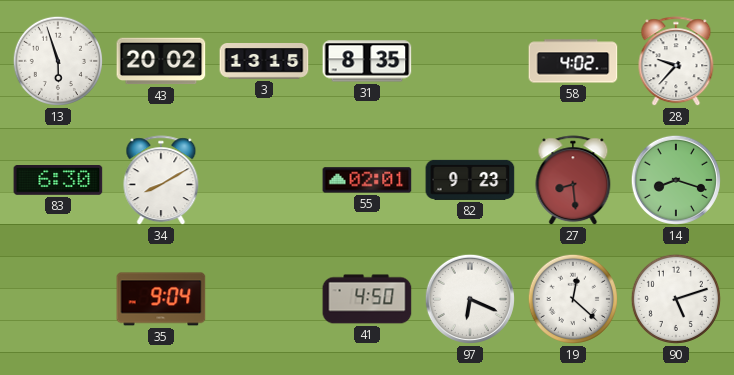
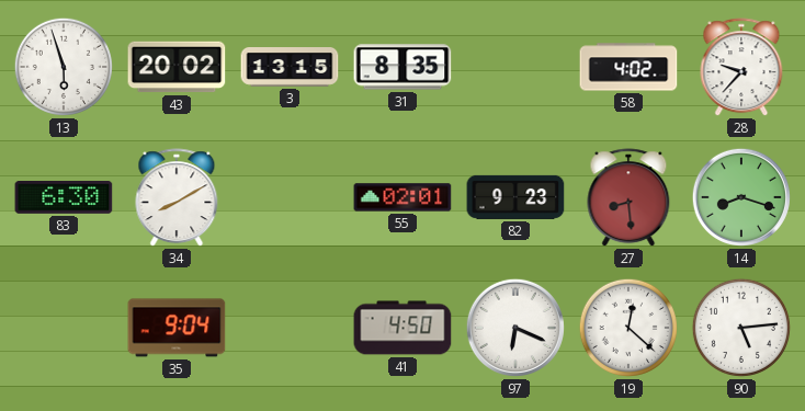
90: 5:12 -> 5:14 (741, 328)
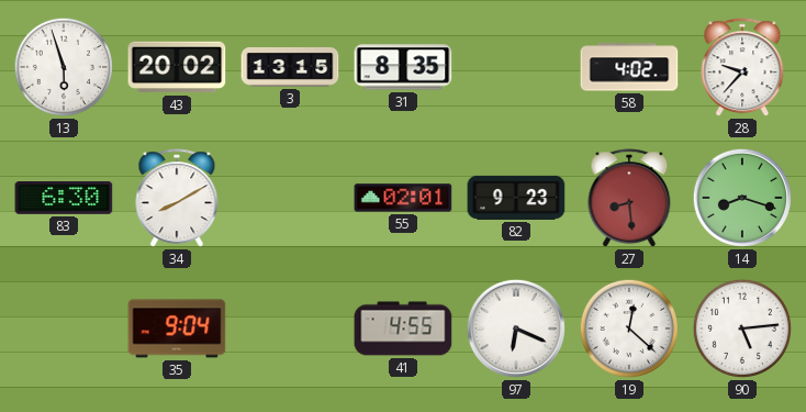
41: 4:50 -> 4:55 (403, 329)
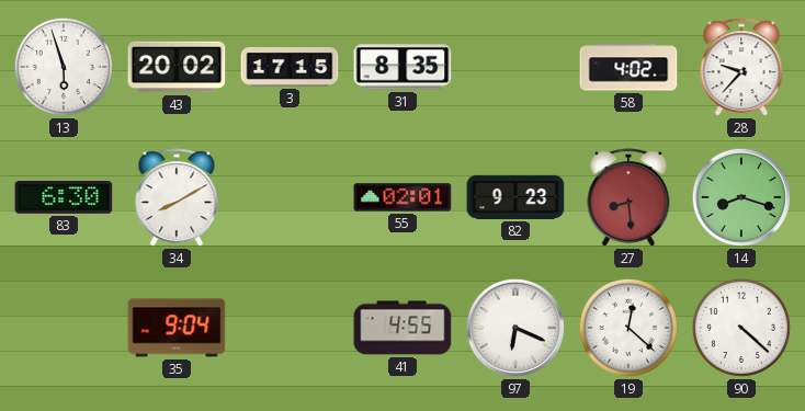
3: 13:15 -> 17:15 (290, 67)
90: 5:14 -> 4:22 (741, 328)
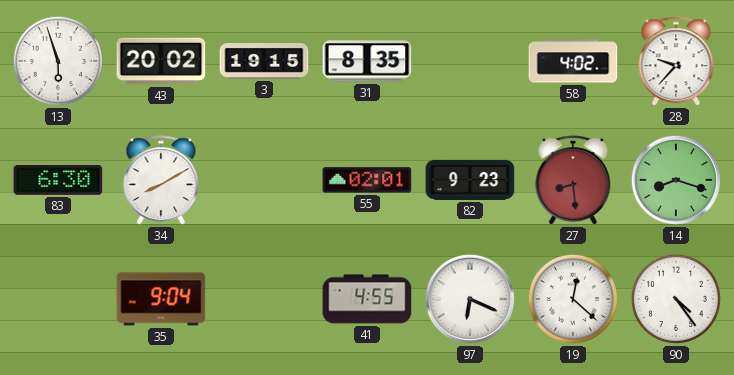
3: 17:15 -> 19:15 (264, 61)
90: 4:22 -> 4:24 (676, 299)
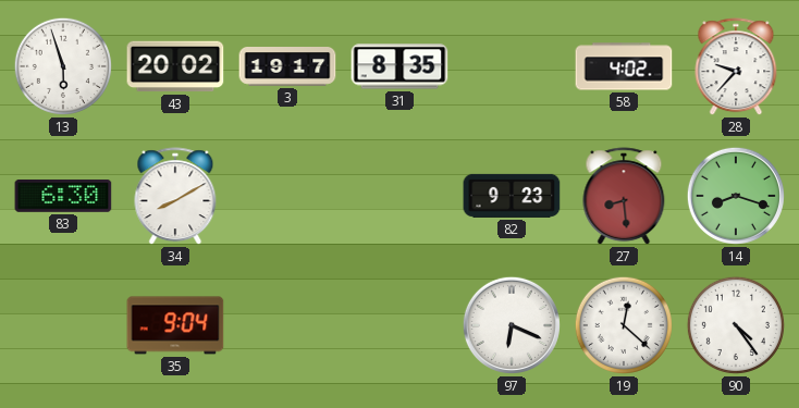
3: 19:15 -> 19:17 (287, 66)
55: 02:01 -> none (367, 180)
41: 4:55 -> none (367, 299)
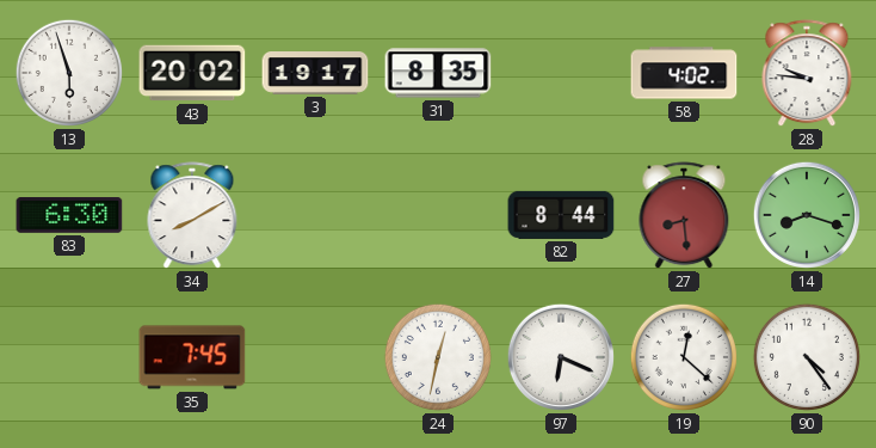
28: 9:37 -> 9:46 (807, 74)
82: 9:23 -> 8:44 (561, 215)
35: 9:04 -> 7:45 (192, 357)
24: none -> 12:32 (438, 357)
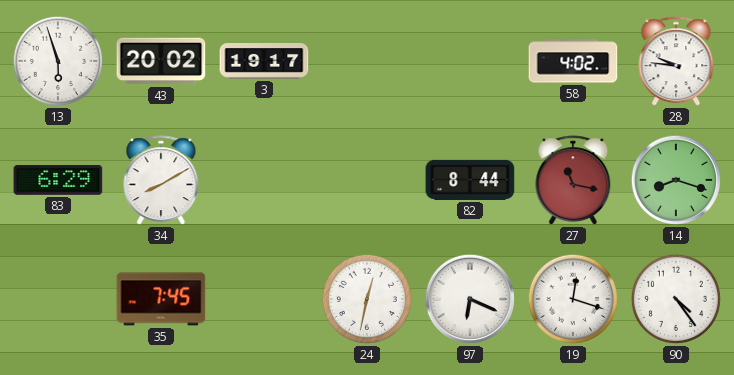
31: 8:35 -> none (438, 73)
83: 6:30 -> 6:29 (58, 181)
27: 8:29 -> 11:17 (573, 181)
19: 12:22 -> 12:18 (573, 299)
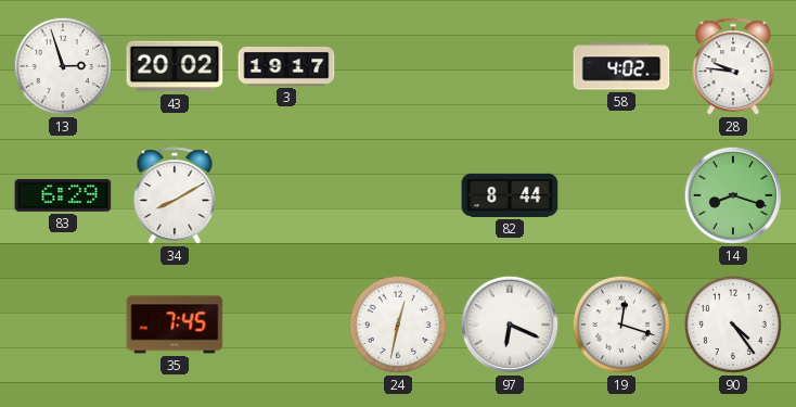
13: 5:57 -> 2:57 (63, 66)
27: 11:17 -> none (573, 181)
